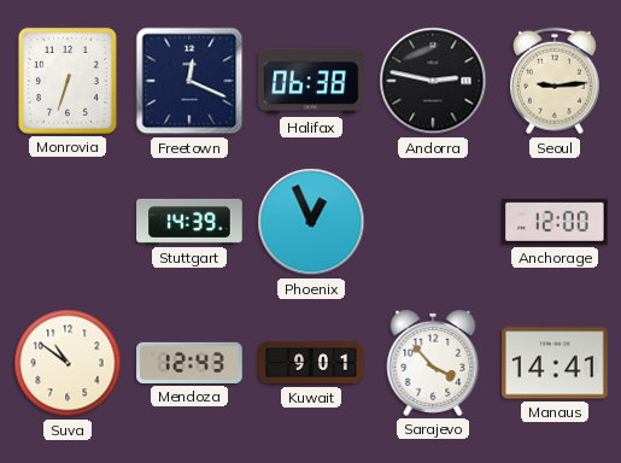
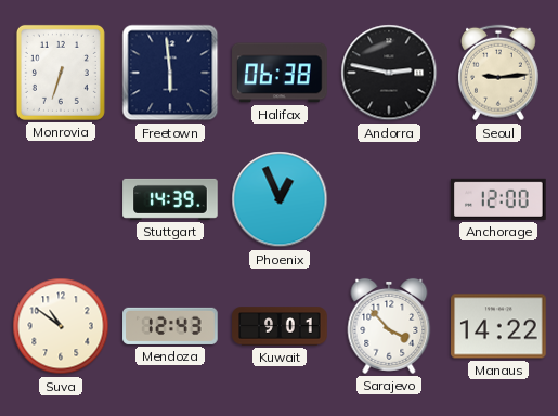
Freetown: 12:19 -> 5:59 (170, 73)
Manaus: 14:41 -> 14:22 (498, 326)
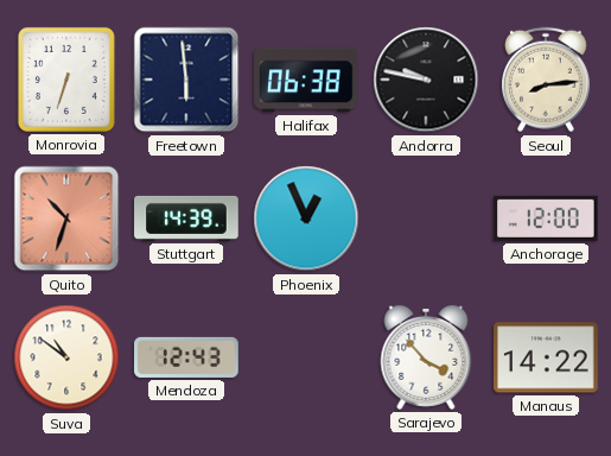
Andorra: 2:47 -> 9:47 (426, 80)
Seoul: 9:14 -> 8:14 (547, 80)
Quito: none -> 10:33 (66, 218)
Kuwait: 9:01 -> none (280, 326)
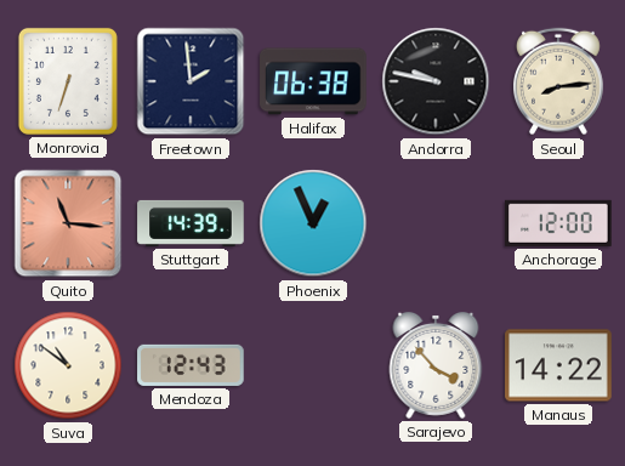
Freetown: 5:59 -> 1:59 (191, 81)
Quito: 10:33 -> 11:16 (68, 223)
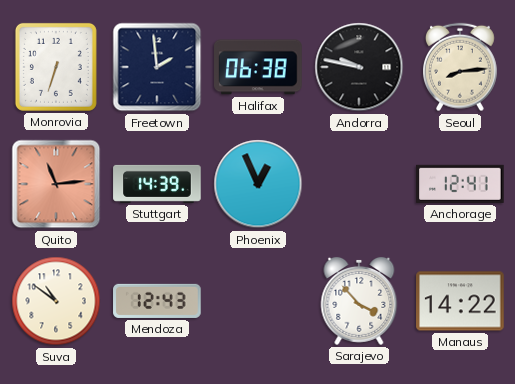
Quito: 11:16 -> 11:14 (56, 184)
Anchorage: 12:00 -> 12:41 (461, 184)
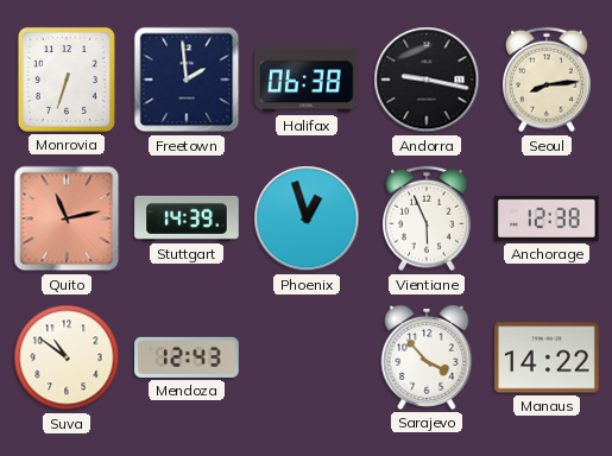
Andorra: 9:47 -> 9:17 (427, 80)
Quito: 11:14 -> 11:13 (67, 218)
Phoenix: 12:56 -> 12:57 (307, 218)
Vientiane: none -> 5:56 (428, 218)
Anchorage: 12:41 -> 12:38 (548, 218)
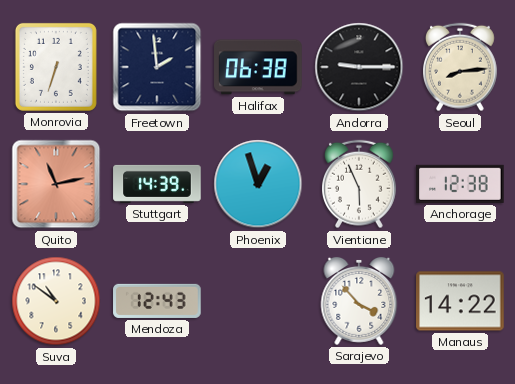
Andorra: 9:17 -> 9:15 (359, 67)
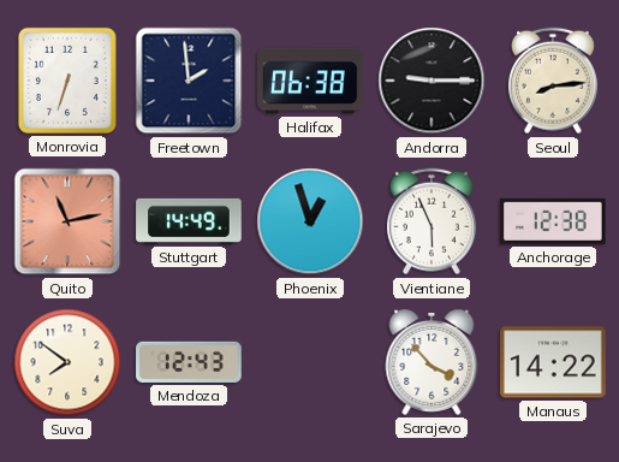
Stuttgart: 14:39 -> 14:49 (189, 221)
Suva: 10:51 -> 7:51 (67, 362)
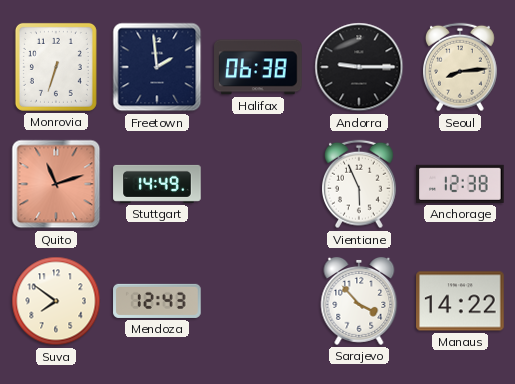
Quito: 11:13 -> 11:12 (56, 184)
Phoenix: 12:57 -> none (310, 221)
